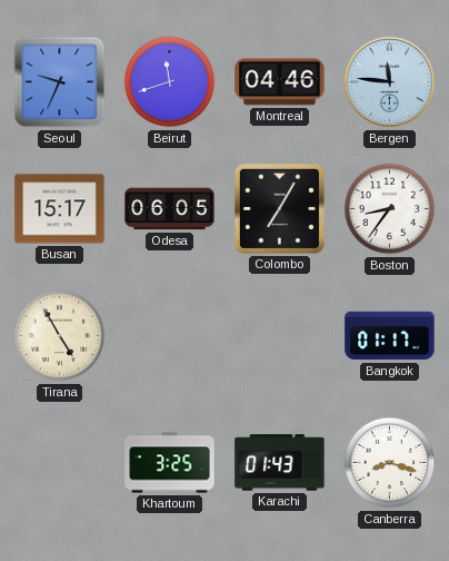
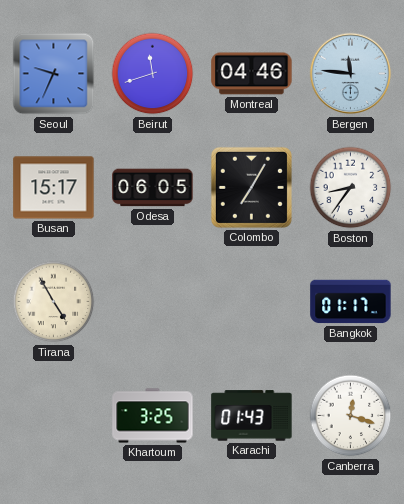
Canberra: 8:18 -> 12:18 (351, 416)
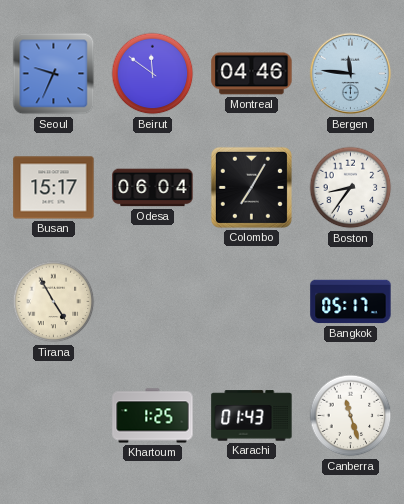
Beirut: 11:42 -> 11:51 (153, 74)
Odesa: 06:05 -> 06:04 (153, 188)
Bangkok: 01:17 -> 05:17 (351, 302)
Khartoum: 3:25 -> 1:25 (153, 416)
Canberra: 12:18 -> 11:27 (351, 416)
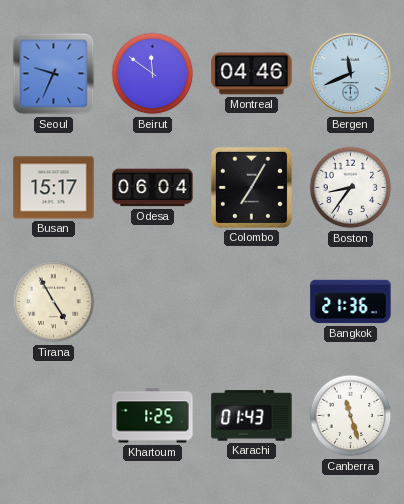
Bergen: 11:46 -> 11:41 (351, 74)
Bangkok: 05:17 -> 21:36 (351, 302)
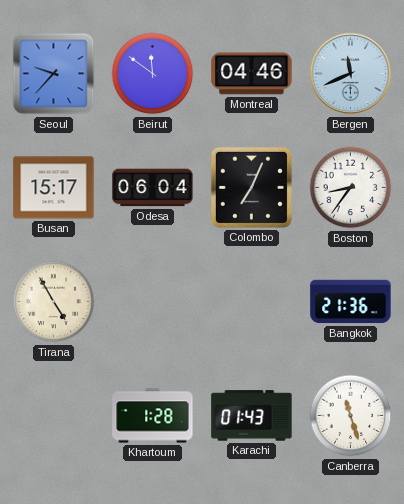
Seoul: 9:34 -> 9:37 (54, 74)
Colombo: 7:05 -> 7:04 (251, 187)
Khartoum: 1:25 -> 1:28 (153, 416)
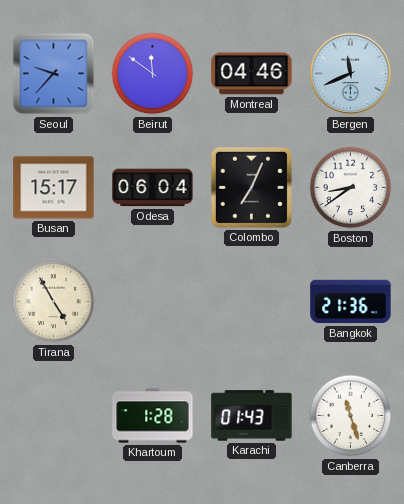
Boston: 8:36 -> 8:39 (351, 188)
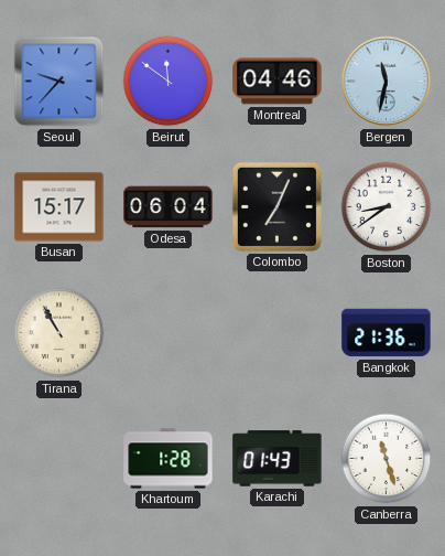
Bergen: 11:41 -> 11:32 (387, 82)
Tirana: 4:55 -> 10:55 (59, 333)
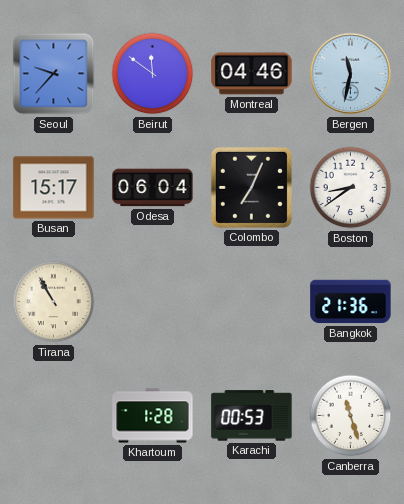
Karachi: 01:43 -> 00:53 (252, 416)
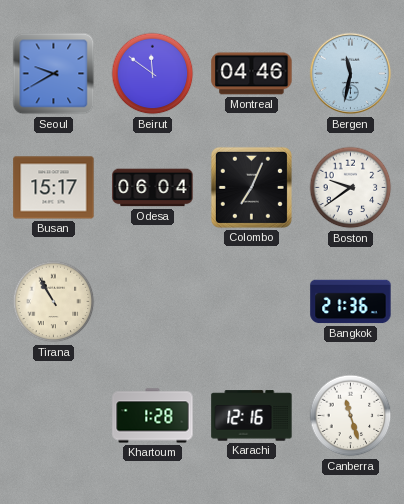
Seoul: 9:37 -> 9:40 (54, 74)
Boston: 8:39 -> 9:39 (351, 188)
Karachi: 00:53 -> 12:16 (252, 416)
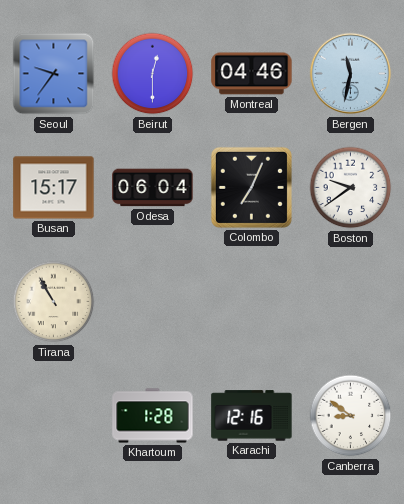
Seoul: 9:40 -> 9:36 (54, 74)
Beirut: 11:51 -> 12:30 (153, 74)
Bangkok: 21:36 -> none (351, 302)
Canberra: 11:27 -> 8:51 (351, 416)
